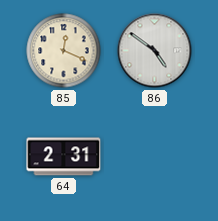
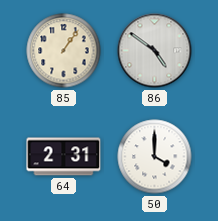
85: 12:19 -> 1:06 (64, 51)
50: none -> 4:00 (155, 157)
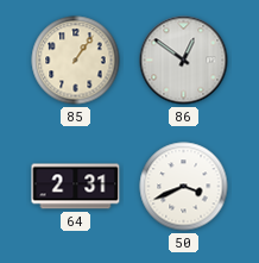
86: 4:51 -> 12:51 (184, 61)
50: 4:00 -> 3:41 (184, 187)
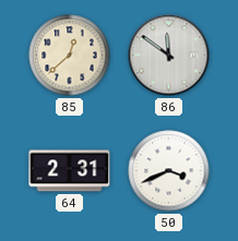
85: 1:06 -> 12:38 (70, 56)
86: 12:51 -> 11:51 (169, 56)
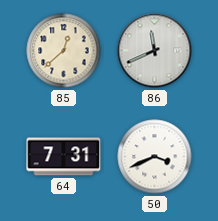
86: 11:51 -> 11:41 (155, 51)
64: 2:31 -> 7:31 (64, 157)
